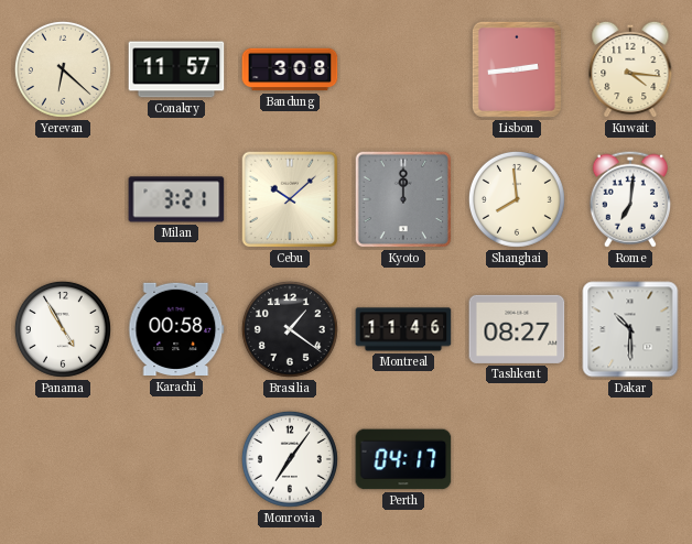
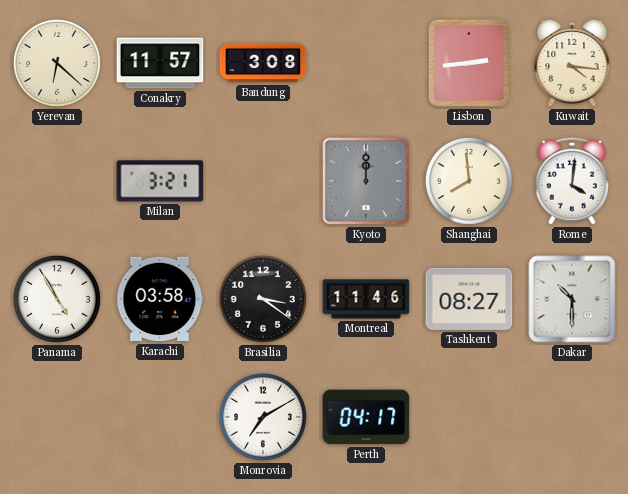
Cebu: 10:08 -> none (290, 199)
Rome: 7:01 -> 4:01 (572, 181)
Karachi: 00:58 -> 03:58 (160, 299)
Brasilia: 1:21 -> 3:21 (263, 299)
Monrovia: 7:06 -> 7:10 (263, 417)
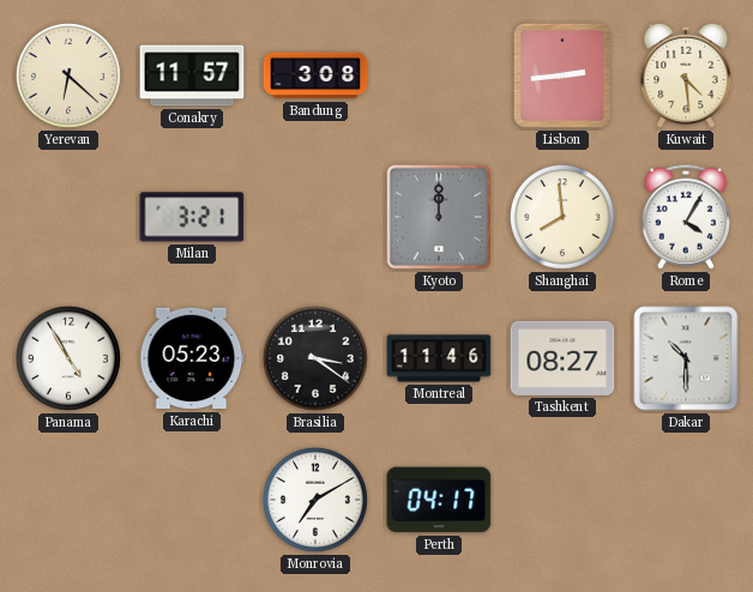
Kuwait: 4:16 -> 4:29 (686, 75)
Rome: 4:01 -> 4:05 (686, 217)
Karachi: 03:58 -> 05:23 (192, 358)
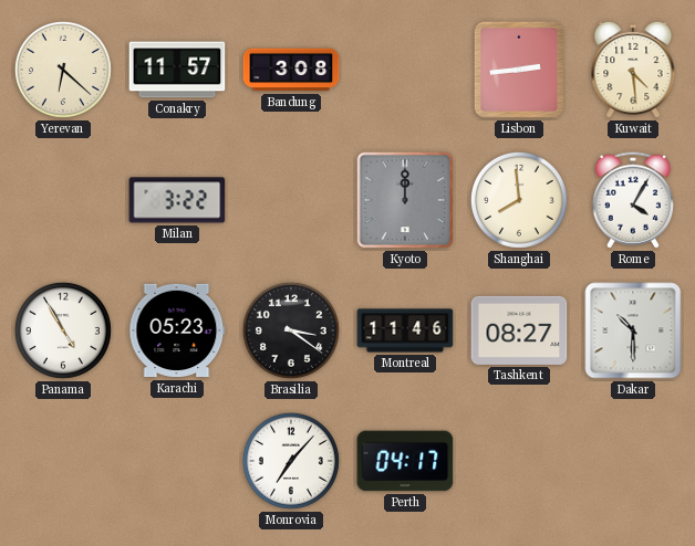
Milan: 3:21 -> 3:22 (177, 200)
Monrovia: 7:10 -> 7:07 (291, 461)
